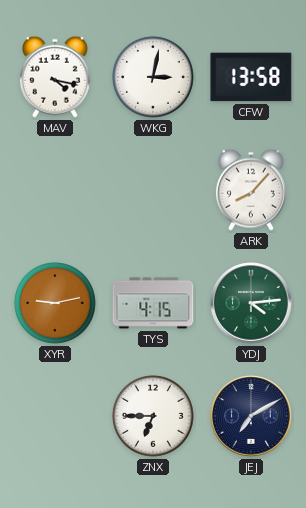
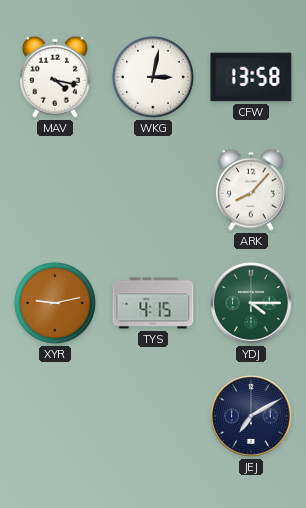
YDJ: 4:14 -> 4:15 (251, 303)
ZNX: 6:45 -> none (153, 416)
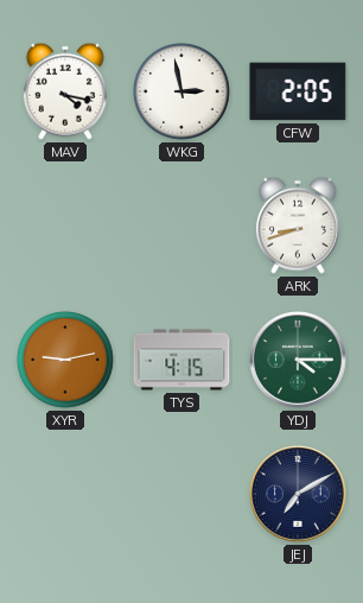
WKG: 3:02 -> 2:58 (181, 91)
CFW: 13:58 -> 2:05 (298, 91)
ARK: 8:07 -> 8:42 (298, 226)
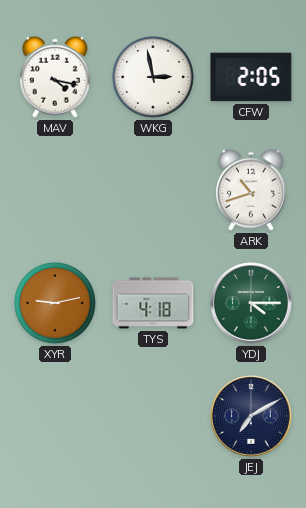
ARK: 8:42 -> 10:42 (251, 190)
TYS: 4:15 -> 4:18 (153, 303)
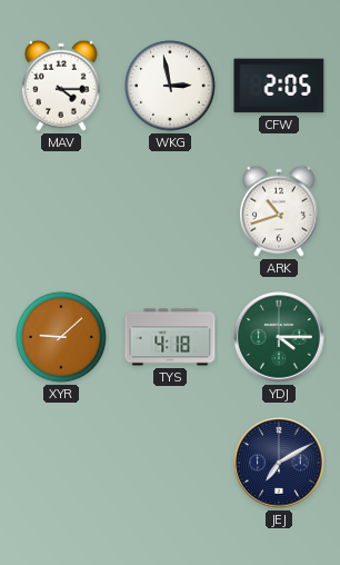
MAV: 4:17 -> 4:15 (61, 86)
XYR: 9:13 -> 9:08 (61, 337)
